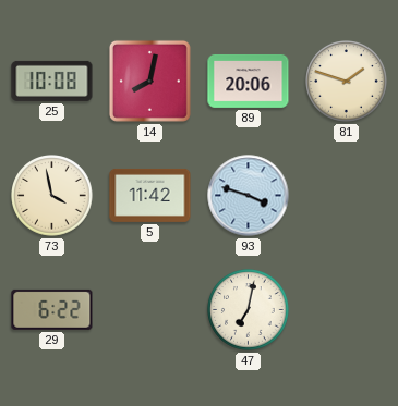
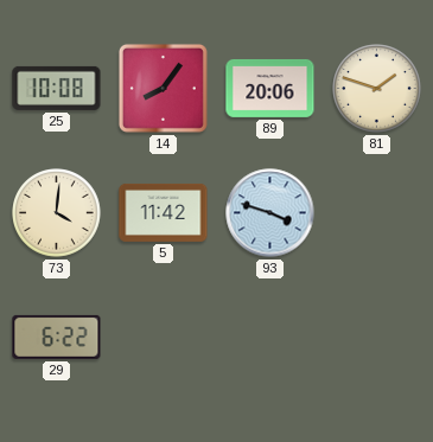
14: 8:02 -> 8:06 (163, 88)
73: 3:58 -> 4:01 (57, 213)
47: 7:02 -> none (249, 310)
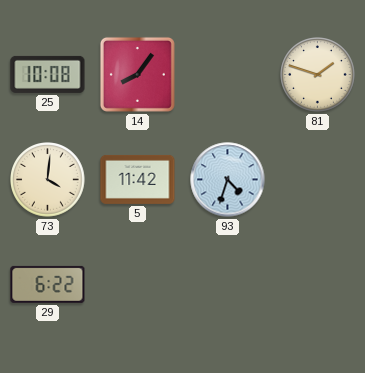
89: 20:06 -> none (270, 88)
93: 3:48 -> 4:33 (228, 180)
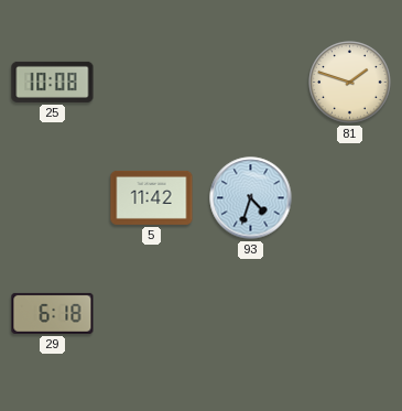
14: 8:06 -> none (137, 74)
73: 4:01 -> none (48, 180)
29: 6:22 -> 6:18 (53, 313)
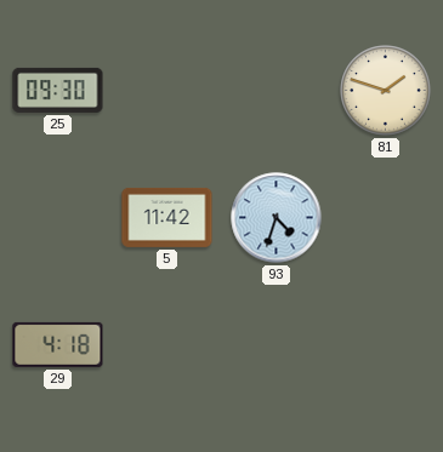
25: 10:08 -> 09:30 (58, 90)
29: 6:18 -> 4:18 (58, 344)
